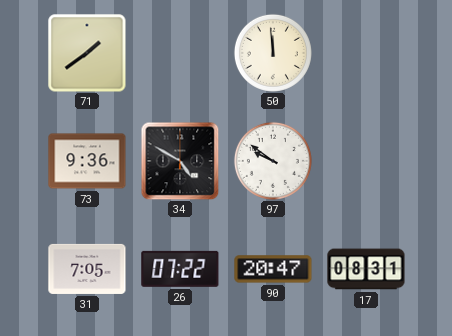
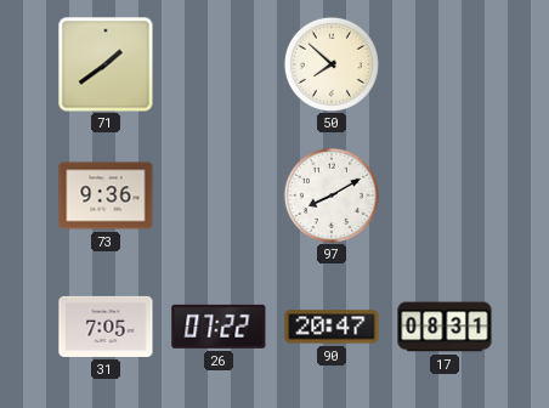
50: 11:59 -> 7:52 (332, 64)
34: 4:50 -> none (180, 161)
97: 9:51 -> 8:10 (332, 195)
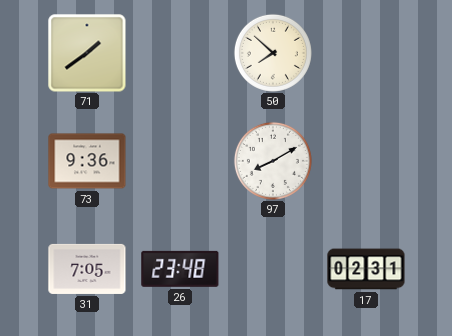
26: 07:22 -> 23:48 (180, 269)
90: 20:47 -> none (332, 327)
17: 08:31 -> 02:31 (366, 269)
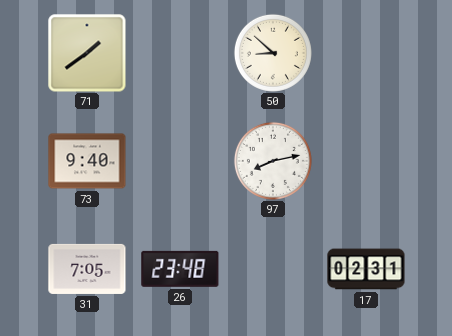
50: 7:52 -> 8:52 (273, 53)
73: 9:36 -> 9:40 (87, 161)
97: 8:10 -> 8:13 (273, 161)
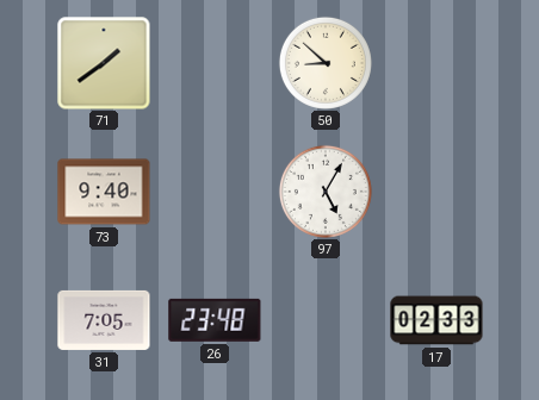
97: 8:13 -> 5:05 (326, 192)
17: 02:31 -> 02:33 (436, 320)
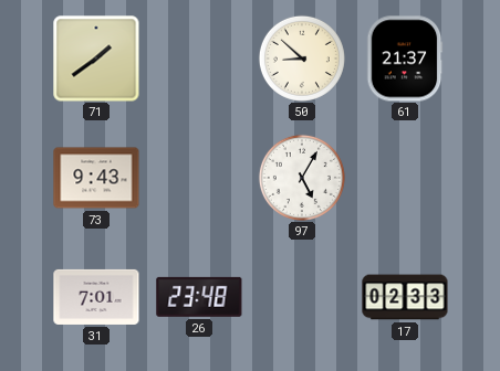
61: none -> 21:37 (405, 59)
73: 9:40 -> 9:43 (96, 178)
31: 7:05 -> 7:01 (96, 297)
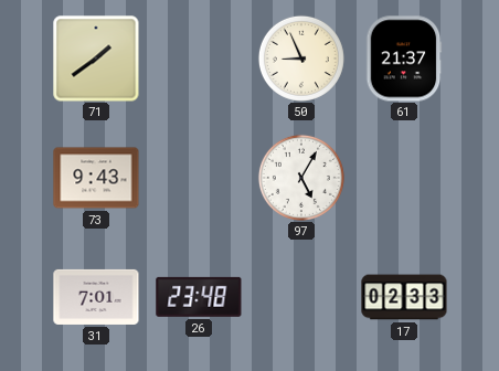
50: 8:52 -> 8:56 (301, 59)
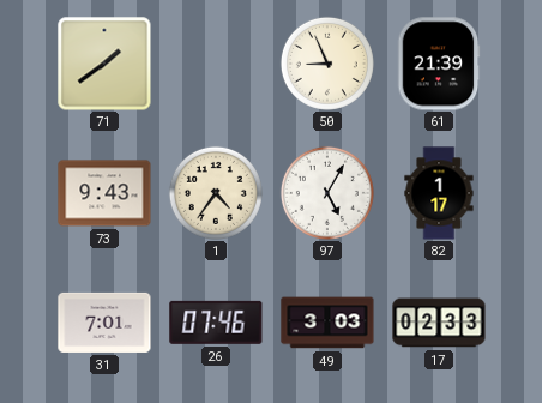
61: 21:37 -> 21:39 (439, 64)
1: none -> 4:36 (216, 193)
82: none -> 1:17 (439, 193)
26: 23:48 -> 07:46 (216, 323)
49: none -> 3:03 (327, 323)
